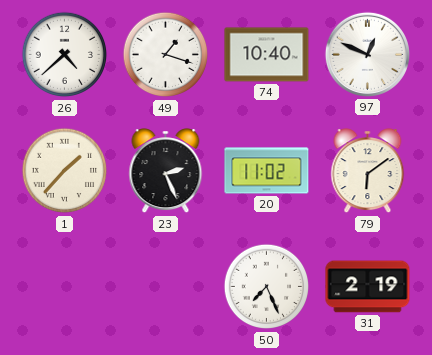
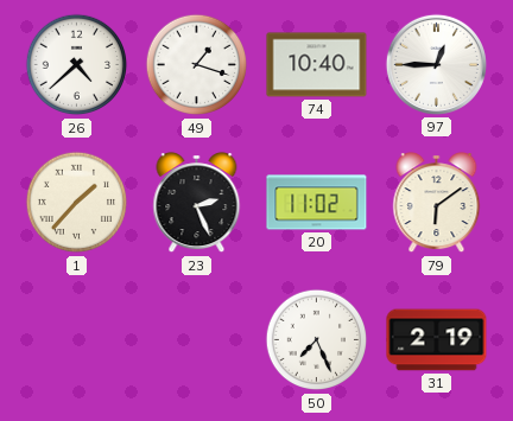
97: 12:49 -> 12:45 (436, 64)
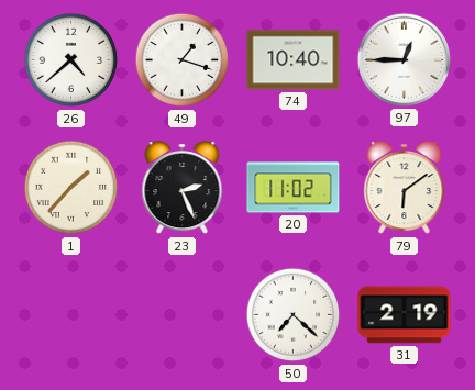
50: 7:26 -> 7:22 (294, 315)
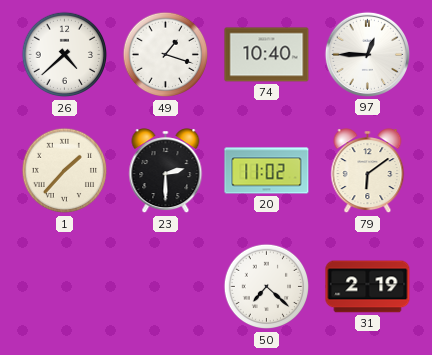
23: 2:26 -> 2:30 (166, 171)
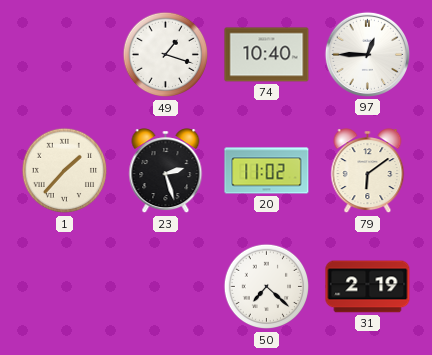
26: 4:38 -> none (65, 55)
23: 2:30 -> 2:27 (166, 171)
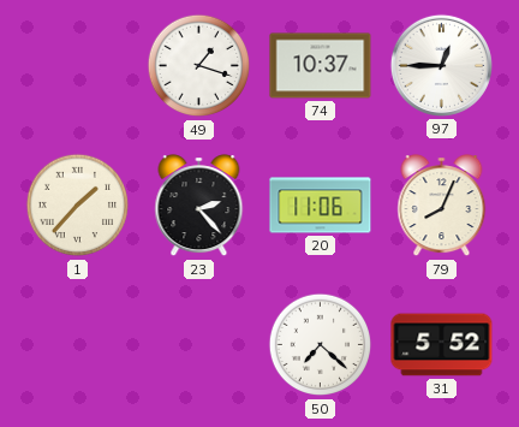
74: 10:40 -> 10:37 (321, 66)
23: 2:27 -> 2:23 (199, 206)
20: 11:02 -> 11:06 (321, 206)
79: 6:09 -> 8:04 (442, 206)
31: 2:19 -> 5:52 (442, 345)
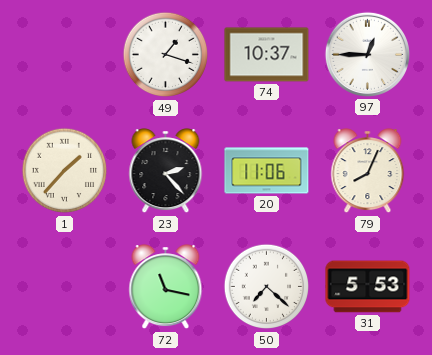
72: none -> 11:17 (166, 287)
31: 5:52 -> 5:53 (368, 287)
